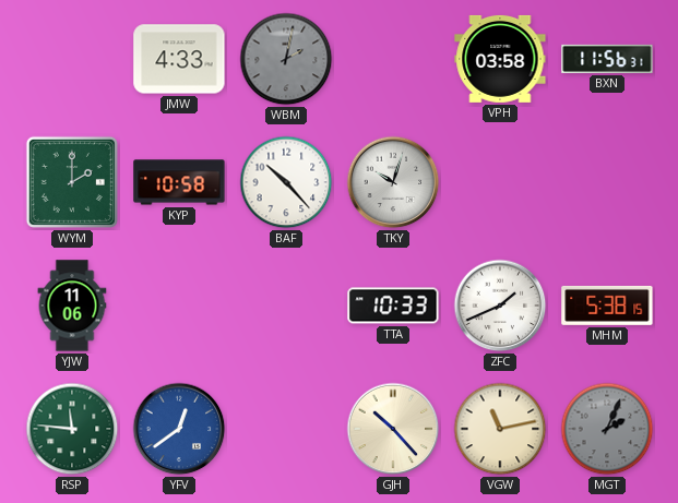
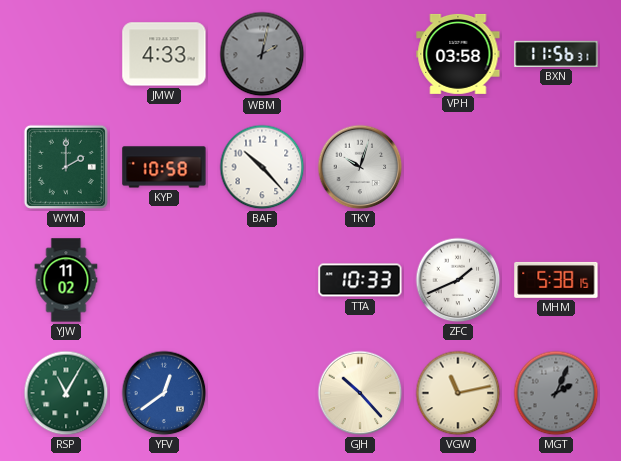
YJW: 11:06 -> 11:02 (66, 280)
RSP: 11:46 -> 11:05 (66, 393)
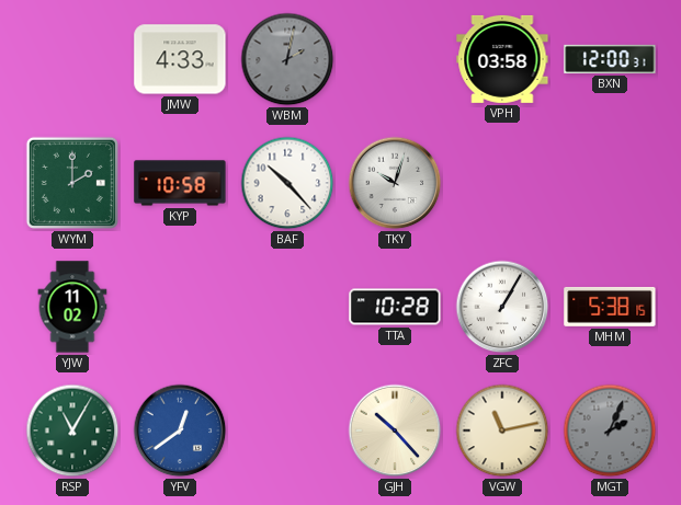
BXN: 11:56 -> 12:00 (610, 59)
TTA: 10:33 -> 10:28 (395, 307)
ZFC: 1:41 -> 1:05 (502, 307)
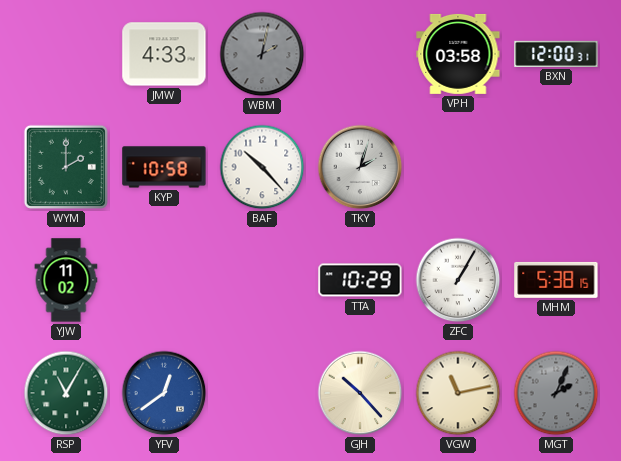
TKY: 10:03 -> 2:03 (360, 167)
TTA: 10:28 -> 10:29 (360, 280)
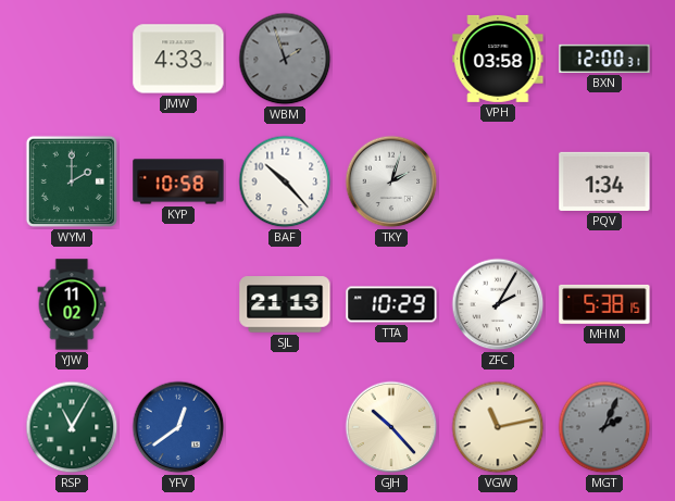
WBM: 2:02 -> 1:57 (285, 59)
PQV: none -> 1:34 (604, 181)
SJL: none -> 21:13 (285, 304)
ZFC: 1:05 -> 2:05 (498, 304)
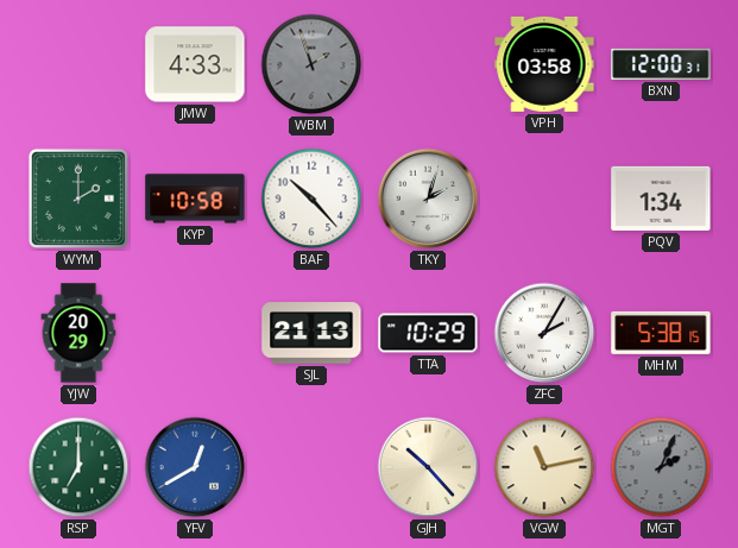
YJW: 11:02 -> 20:29 (78, 333)
RSP: 11:05 -> 7:00 (78, 467)
YFV: 12:39 -> 12:40 (195, 467)
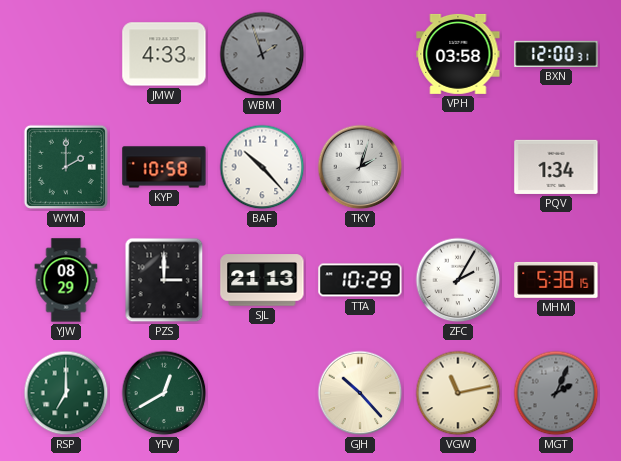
YJW: 20:29 -> 08:29 (66, 280)
PZS: none -> 3:00 (164, 280)
YFV dial: blue -> green (164, 393)
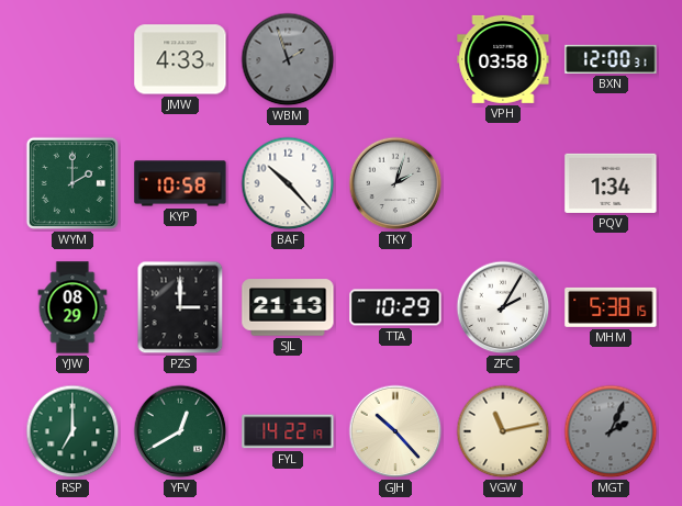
FYL: none -> 14:22 (288, 431)
